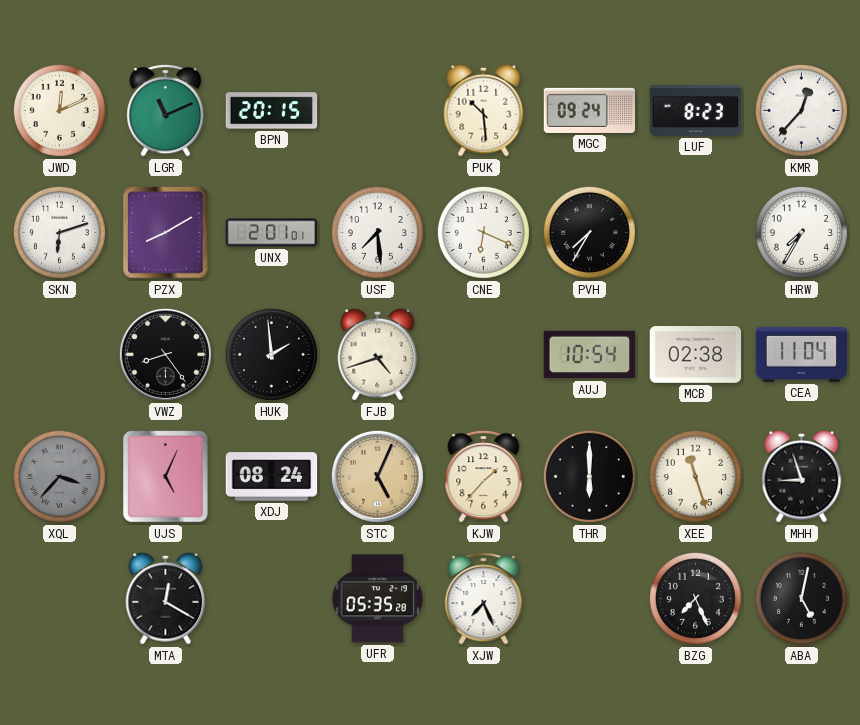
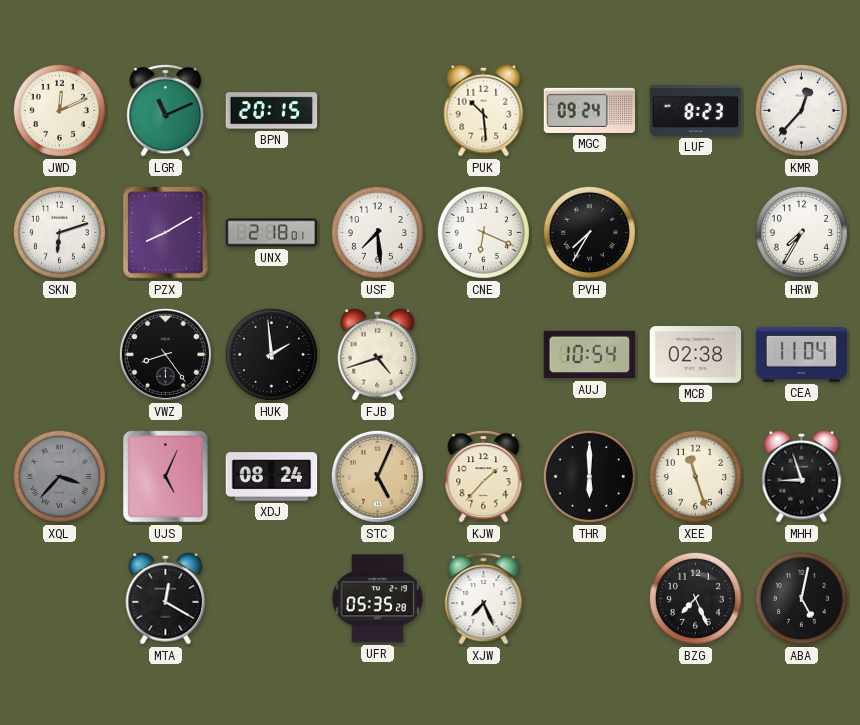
UNX: 2:01 -> 2:18 (272, 233)
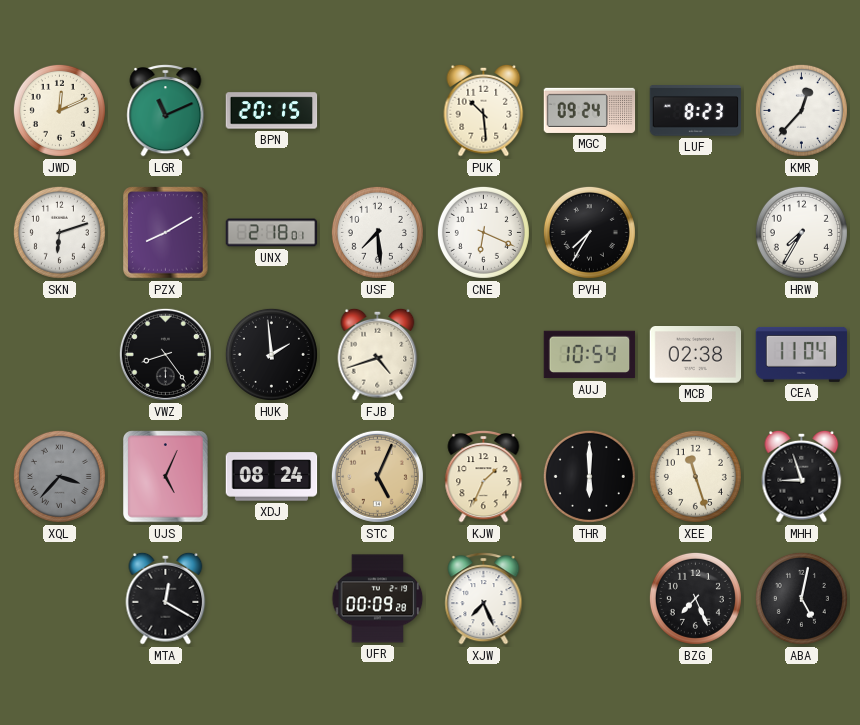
KJW: 1:37 -> 1:34 (484, 477)
UFR: 05:35 -> 00:09 (378, 599)
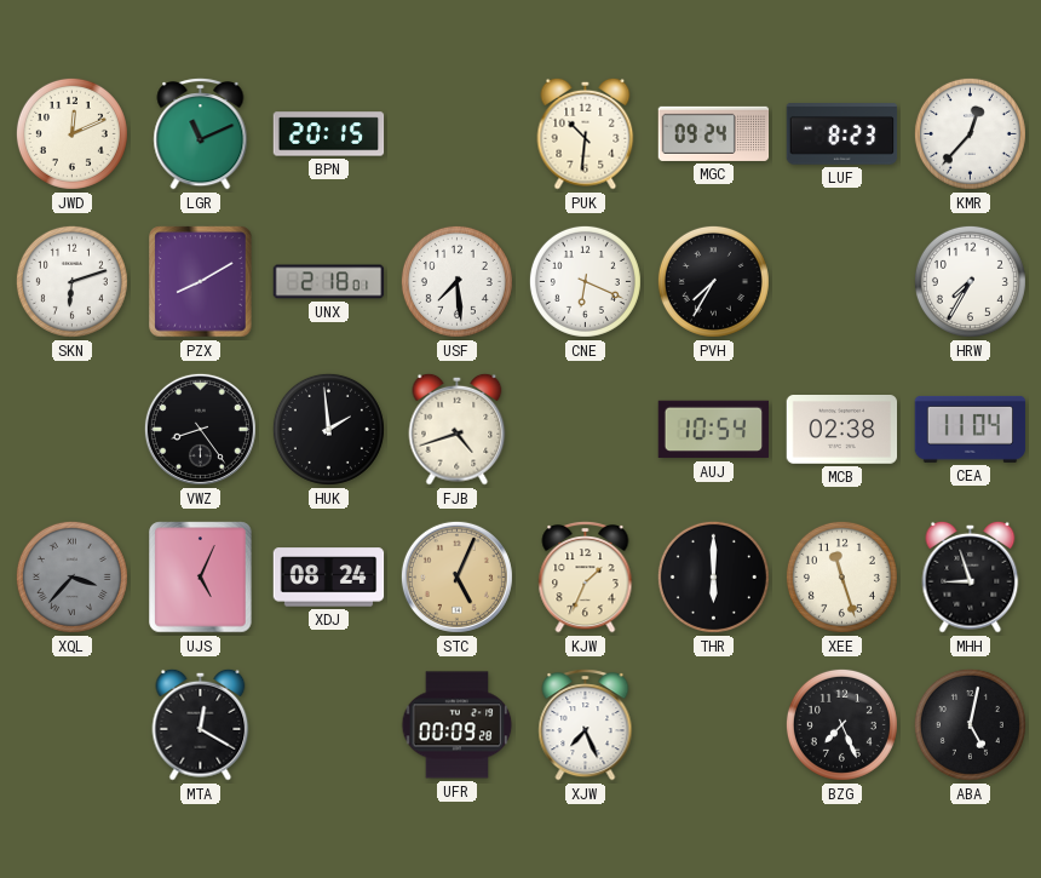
PUK: 10:29 -> 10:31 (586, 133)
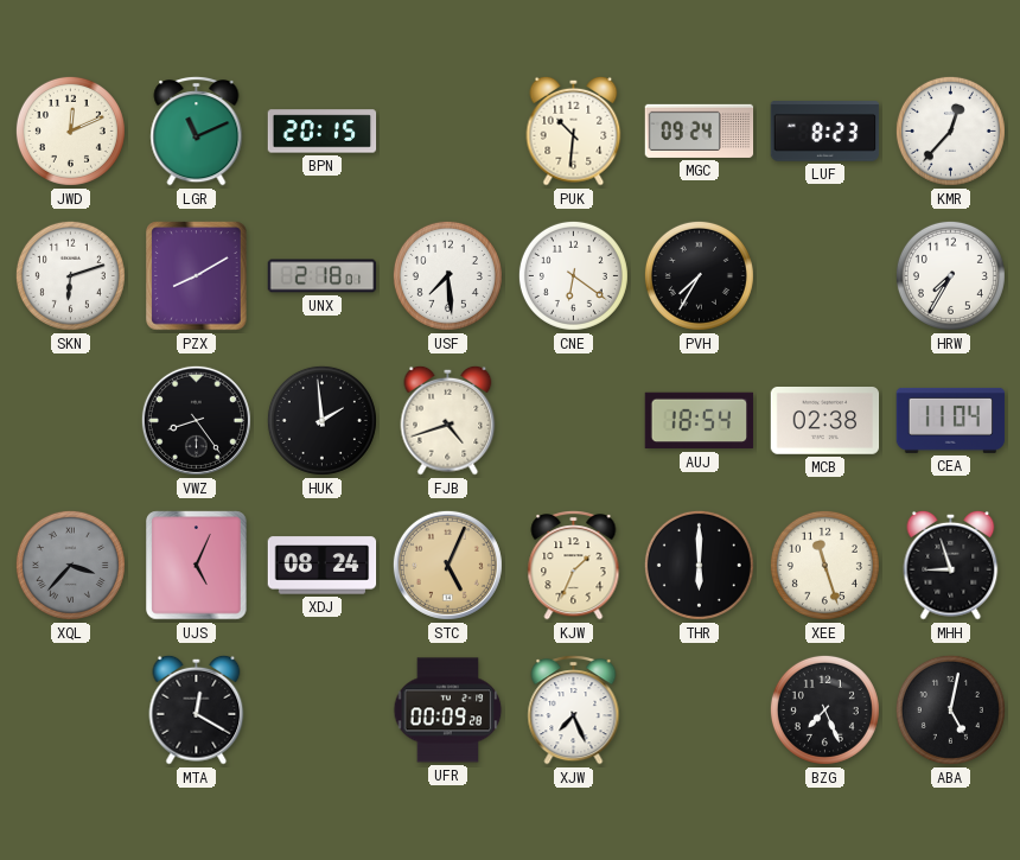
CNE: 6:19 -> 6:21 (573, 275)
AUJ: 10:54 -> 18:54 (700, 421)
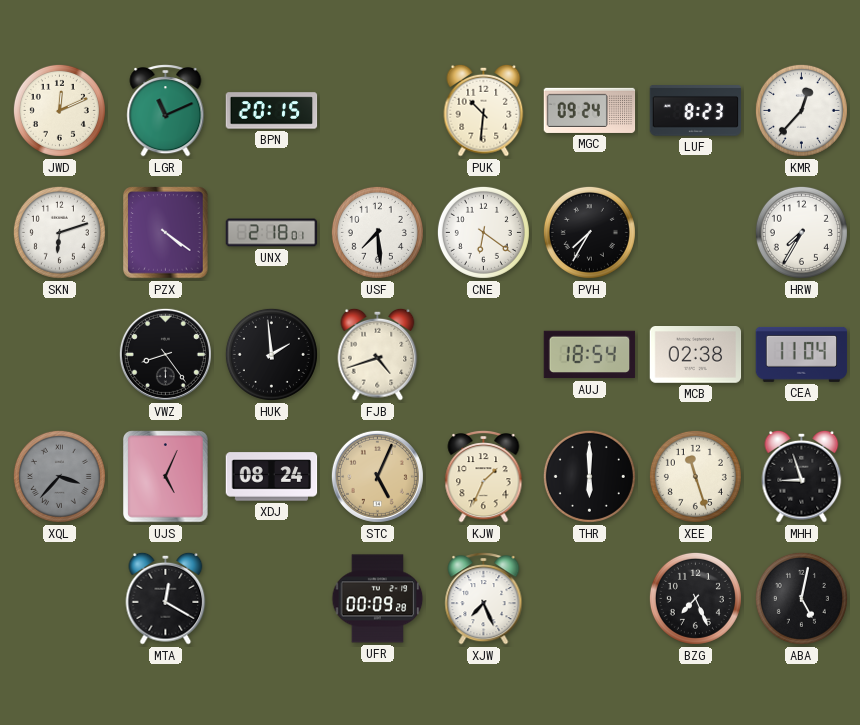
PZX: 8:10 -> 4:21 (166, 233)
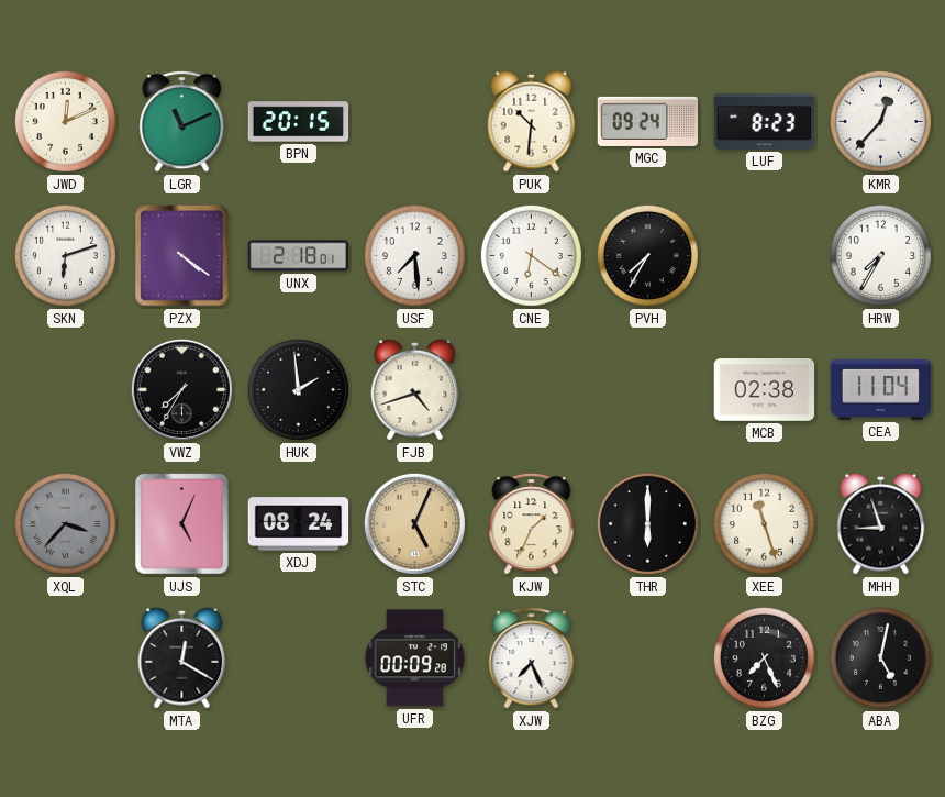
VWZ: 8:24 -> 7:35 (181, 389)
AUJ: 18:54 -> none (590, 355)
